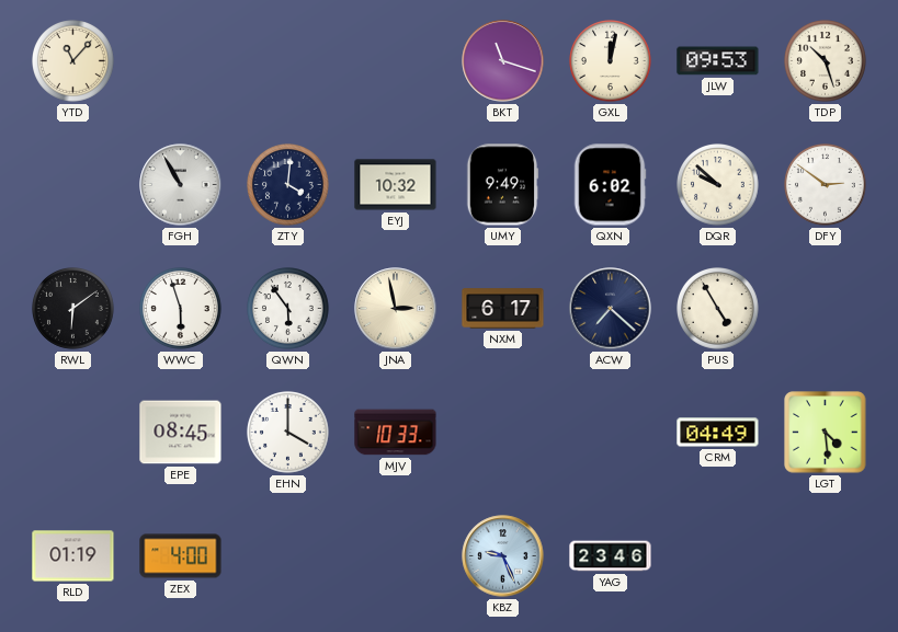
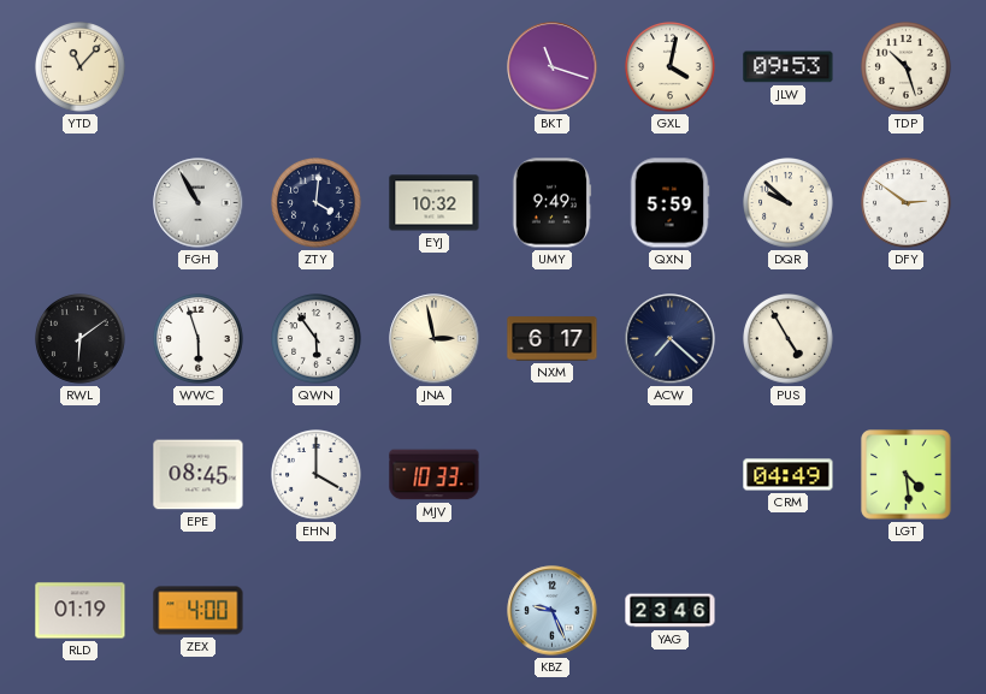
GXL: 12:02 -> 4:02 (671, 67)
QXN: 6:02 -> 5:59 (669, 203)
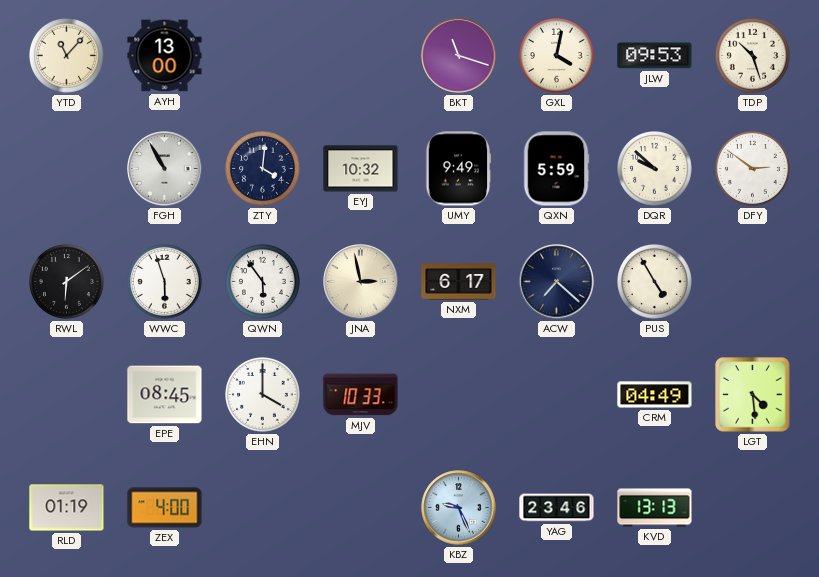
AYH: none -> 13:00 (165, 56)
KVD: none -> 13:13 (655, 508)
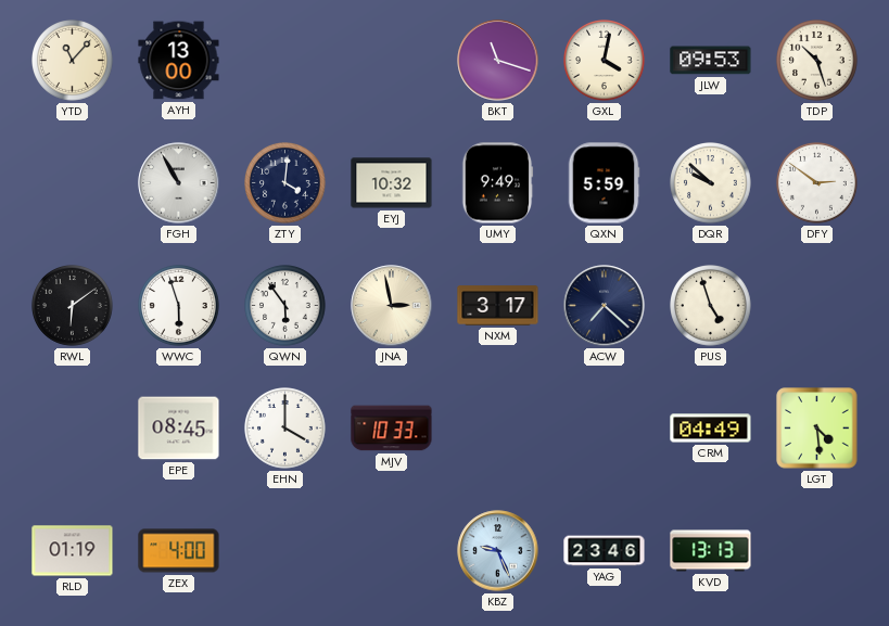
NXM: 6:17 -> 3:17 (498, 306)
PUS: 4:55 -> 4:57 (711, 306)
